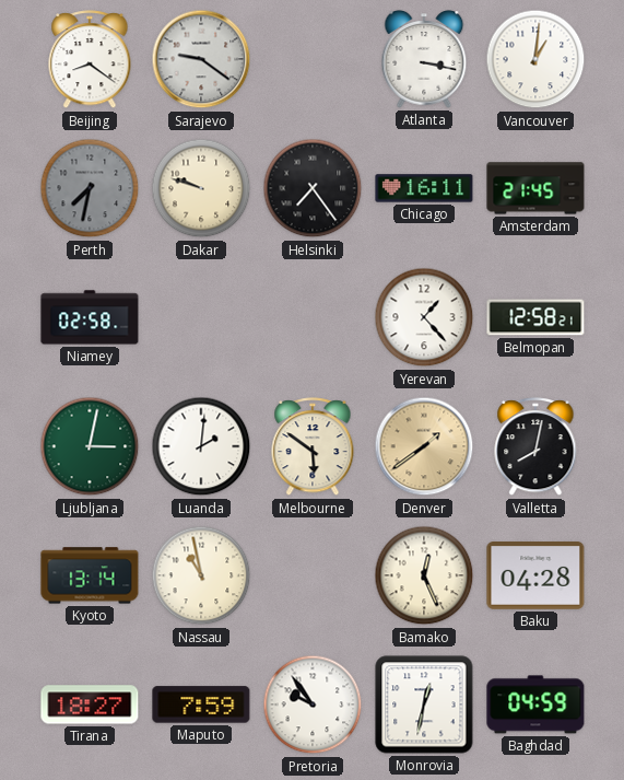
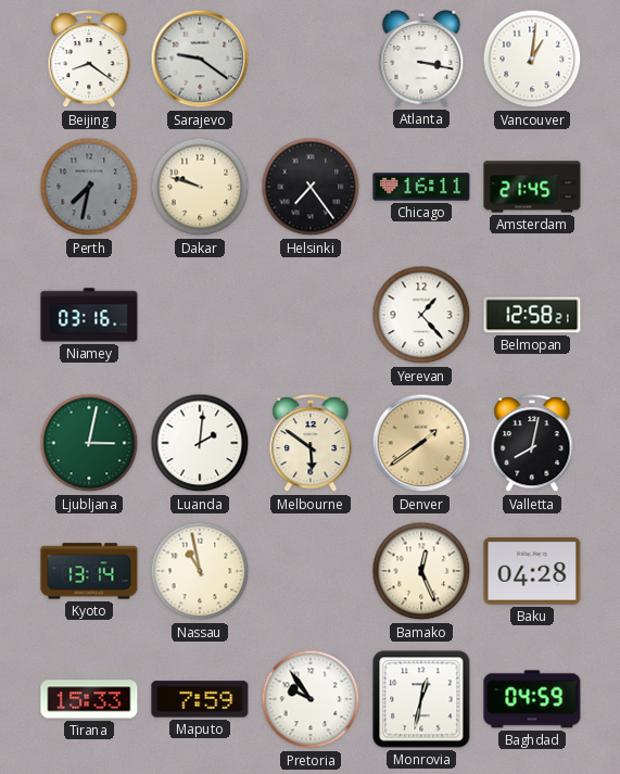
Niamey: 02:58 -> 03:16 (89, 315)
Tirana: 18:27 -> 15:33 (89, 699)
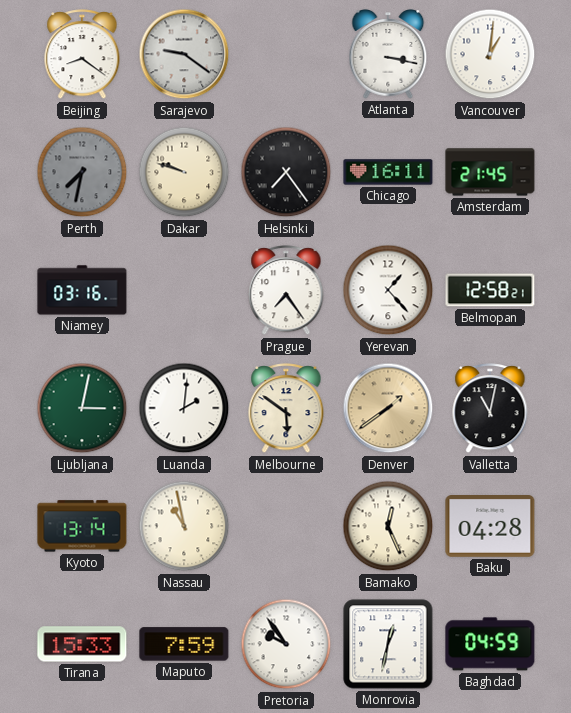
Prague: none -> 7:24 (286, 291)
Valletta: 8:02 -> 11:02 (490, 409)
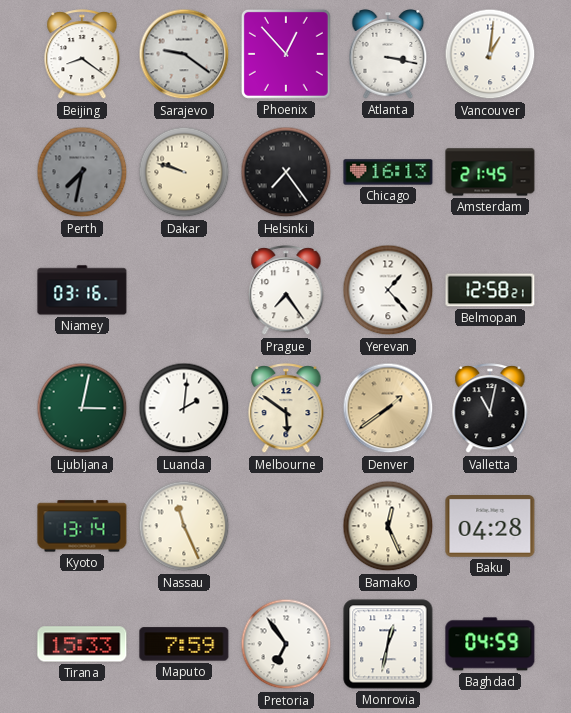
Phoenix: none -> 12:53 (286, 54)
Chicago: 16:11 -> 16:13 (388, 172)
Nassau: 10:58 -> 11:26 (184, 526)
Pretoria: 9:54 -> 6:54 (286, 644)
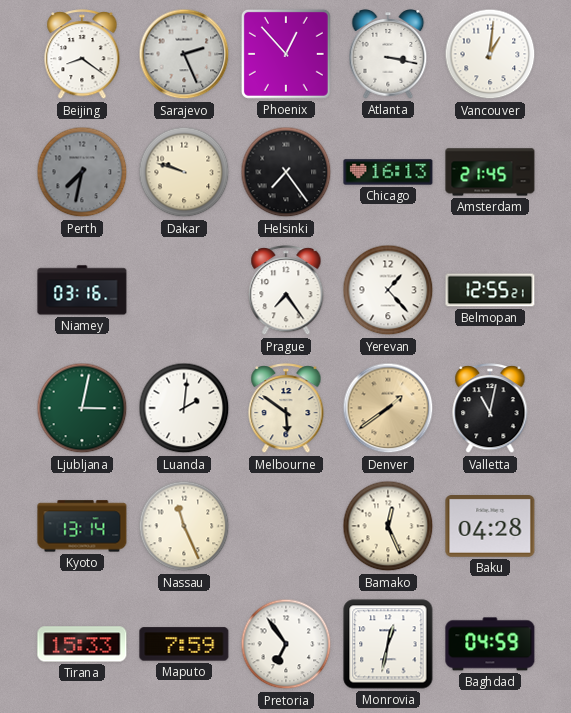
Sarajevo: 9:21 -> 2:26 (184, 54)
Belmopan: 12:58 -> 12:55 (490, 290)
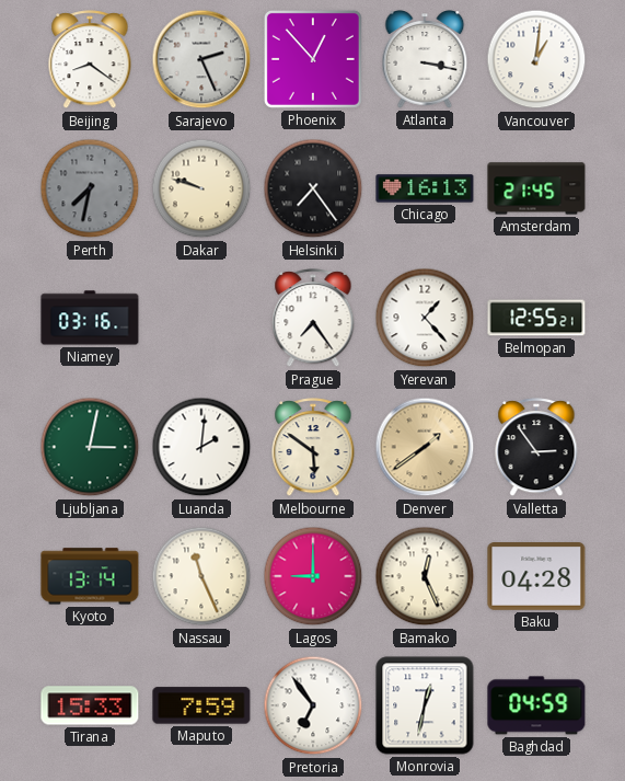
Valletta: 11:02 -> 2:54 (536, 448)
Lagos: none -> 9:00 (313, 576)
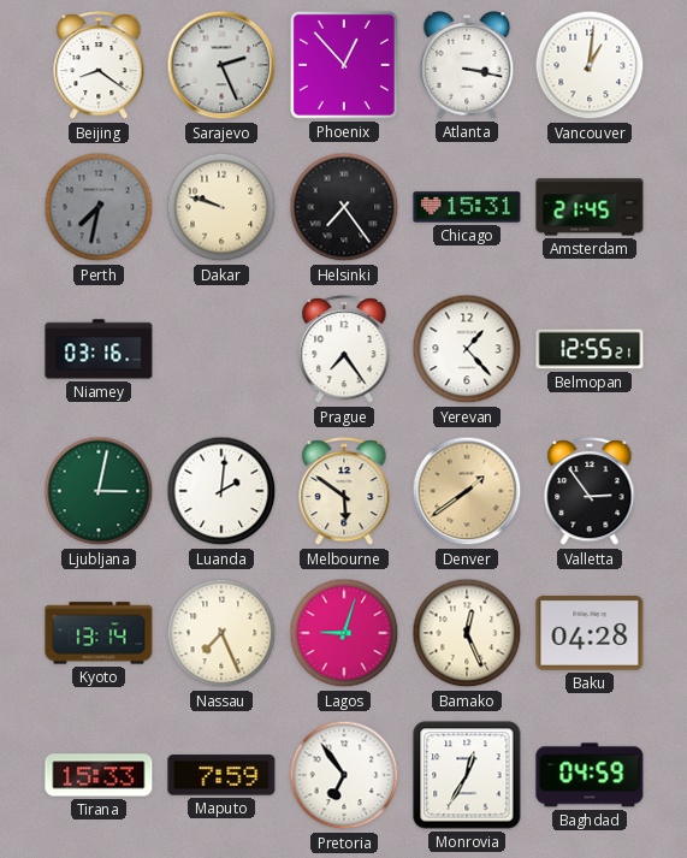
Chicago: 16:13 -> 15:31 (467, 207)
Nassau: 11:26 -> 7:26 (221, 633)
Lagos: 9:00 -> 9:03 (344, 633)
Monrovia: 12:32 -> 12:35 (467, 775)
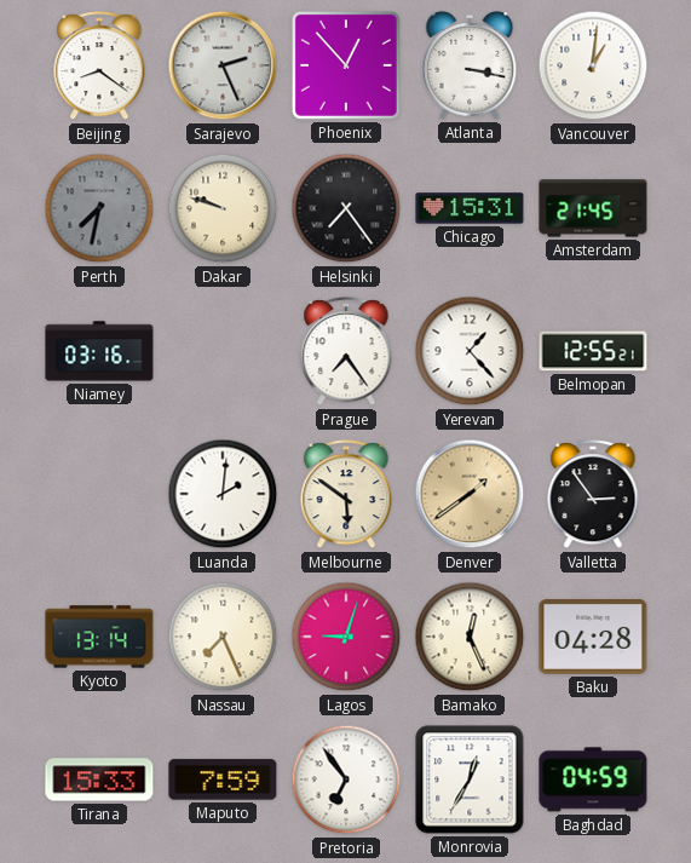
Ljubljana: 3:02 -> none (99, 491)
